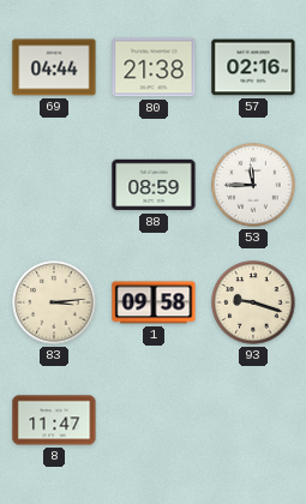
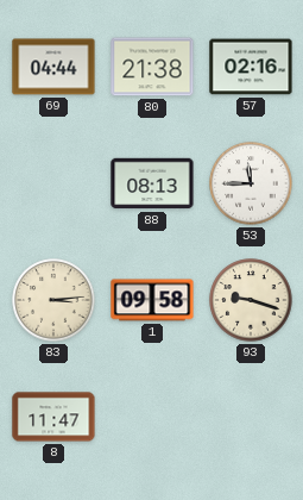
88: 08:59 -> 08:13 (152, 183)
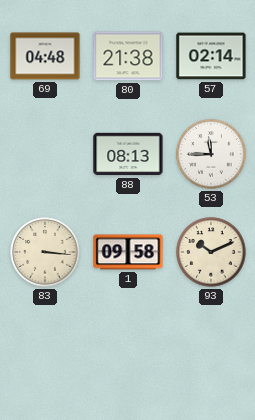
69: 04:44 -> 04:48 (45, 56)
57: 02:16 -> 02:14 (211, 56)
83: 3:14 -> 3:16 (45, 252)
93: 9:18 -> 10:11 (211, 252)
8: 11:47 -> none (53, 417)
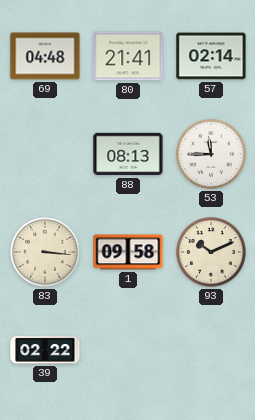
80: 21:38 -> 21:41 (128, 56)
39: none -> 02:22 (45, 350)
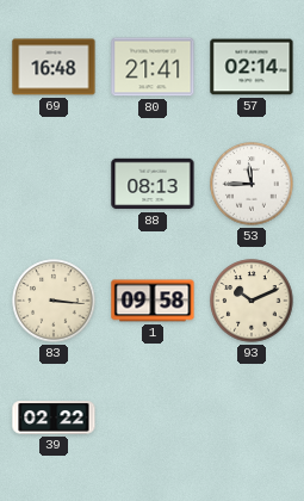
69: 04:48 -> 16:48 (54, 67)
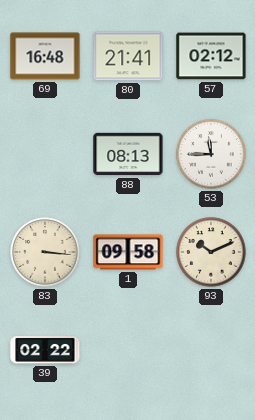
57: 02:14 -> 02:12 (211, 56)
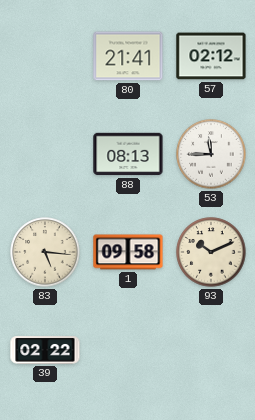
69: 16:48 -> none (45, 56)
83: 3:16 -> 5:16 (45, 252)
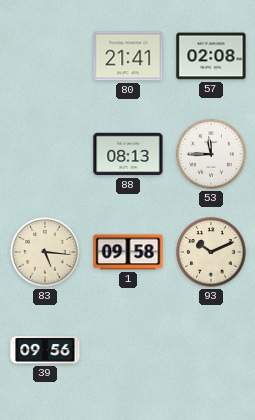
57: 02:12 -> 02:08 (211, 56)
39: 02:22 -> 09:56 (45, 350)
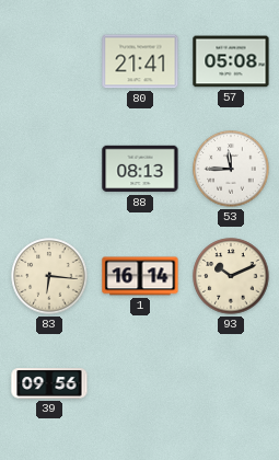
57: 02:08 -> 05:08 (231, 61)
83: 5:16 -> 6:16 (49, 276)
1: 09:58 -> 16:14 (140, 276)
